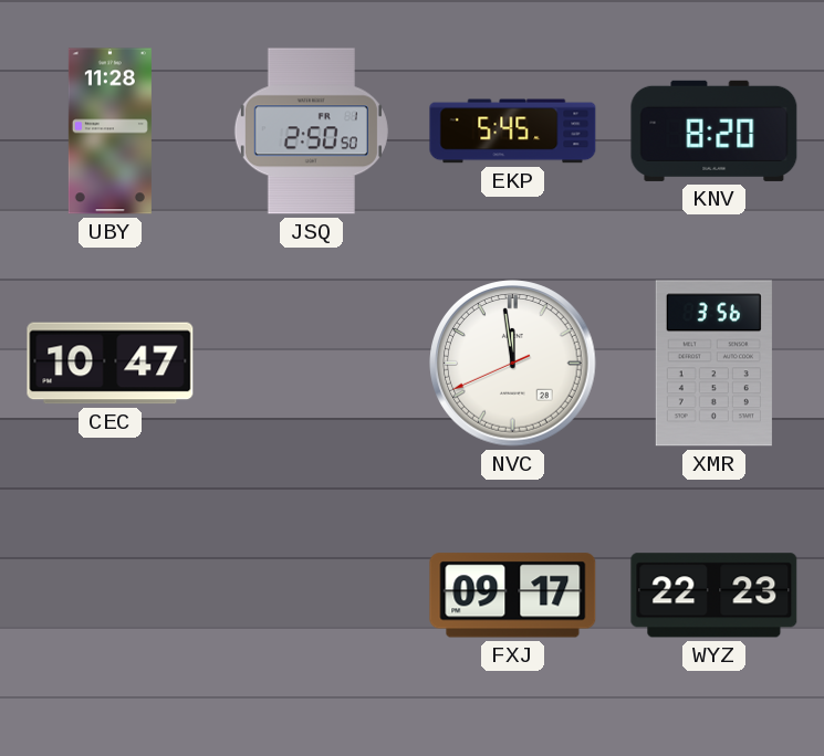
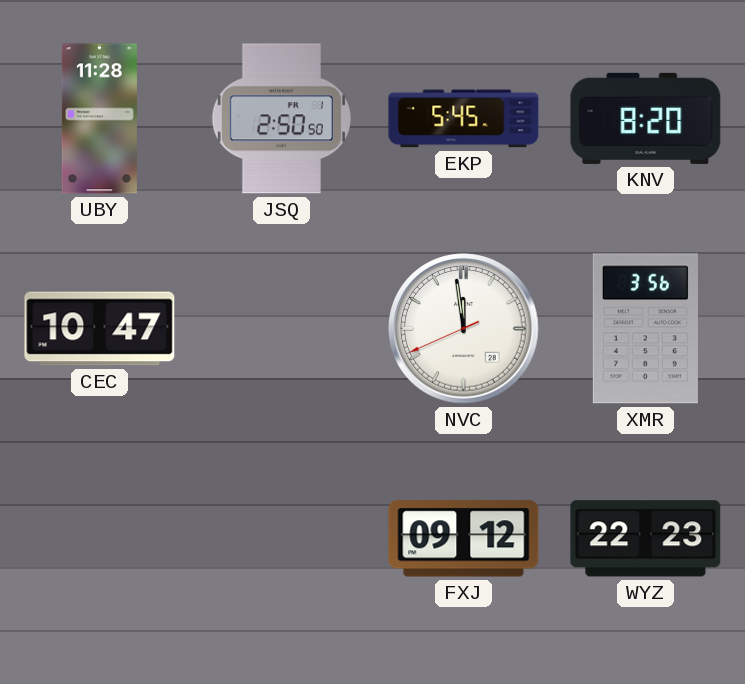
FXJ: 09:17 -> 09:12 (464, 539)
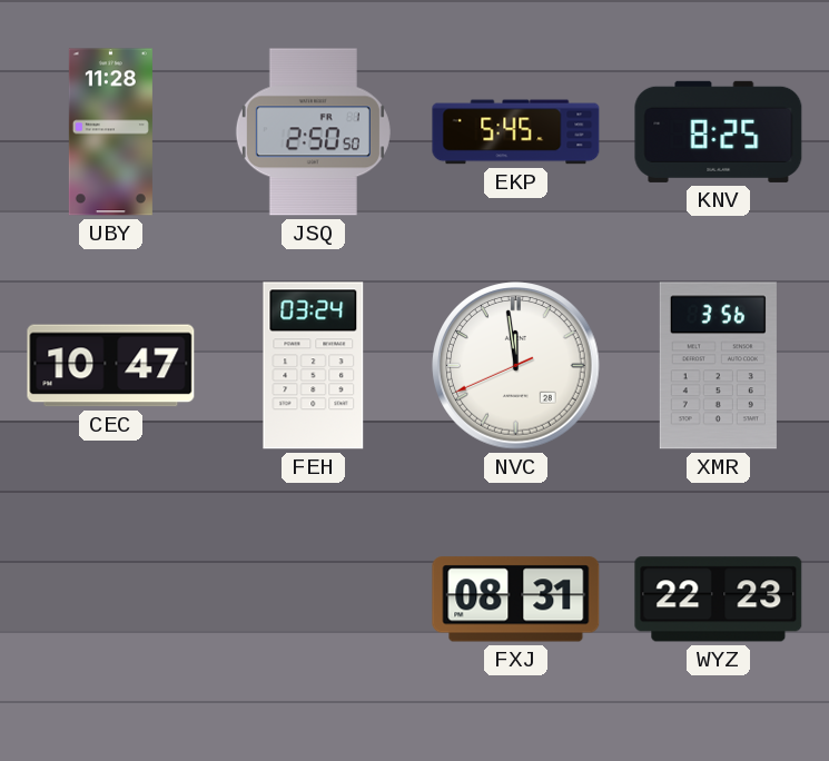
KNV: 8:20 -> 8:25 (719, 131)
FEH: none -> 03:24 (314, 366)
FXJ: 09:12 -> 08:31 (516, 600)
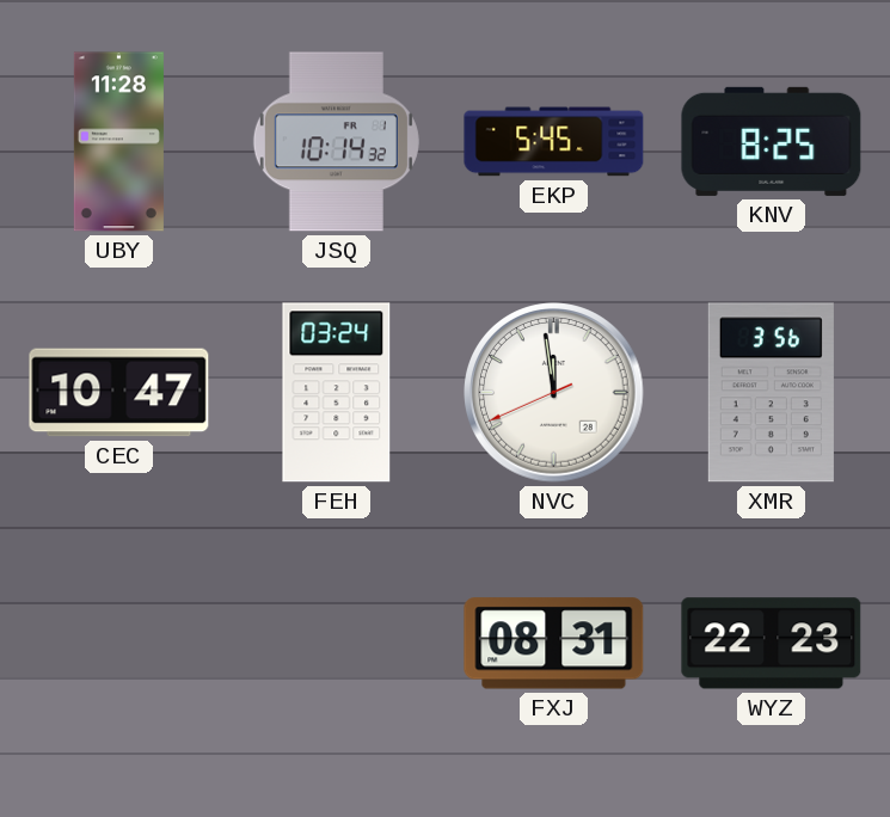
JSQ: 2:50 -> 10:14 (336, 142)
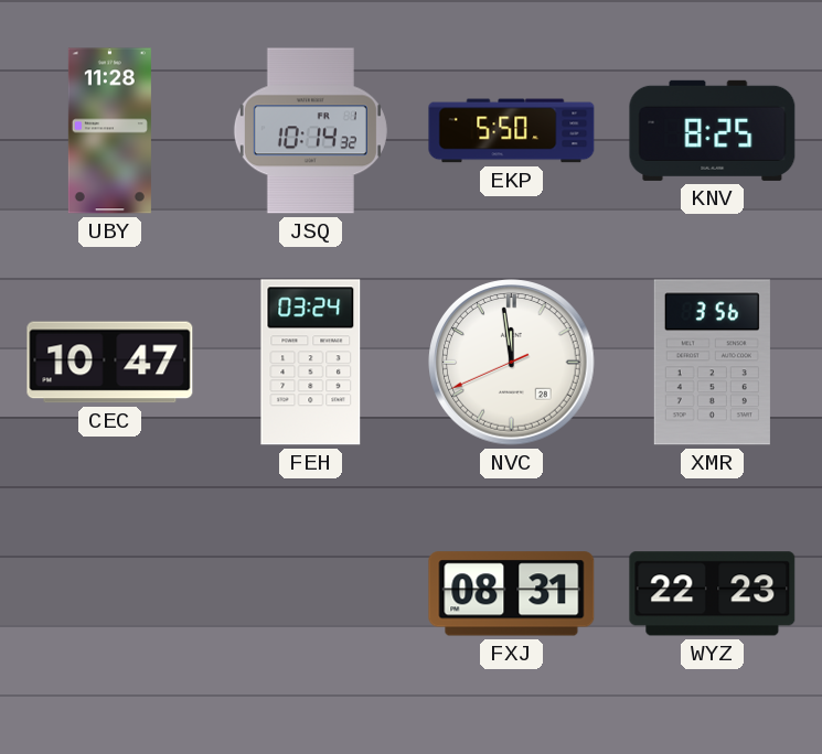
EKP: 5:45 -> 5:50 (512, 131)
